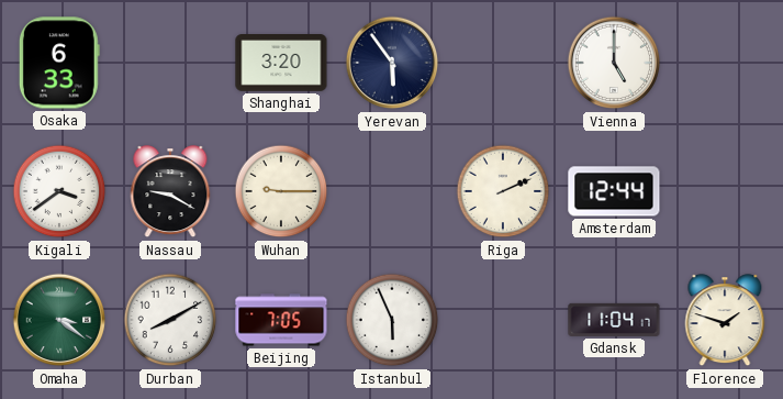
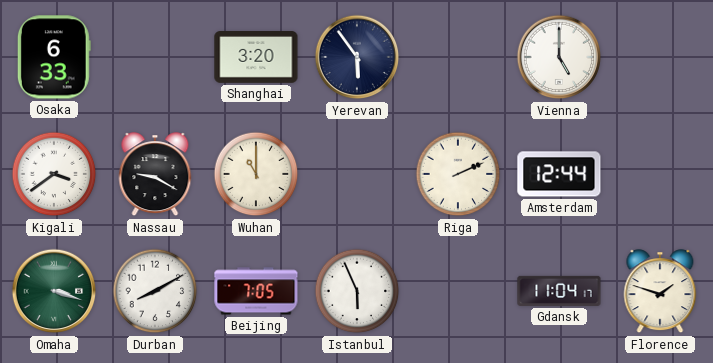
Wuhan: 9:15 -> 11:00 (256, 174)
Omaha: 3:21 -> 3:18 (54, 291)
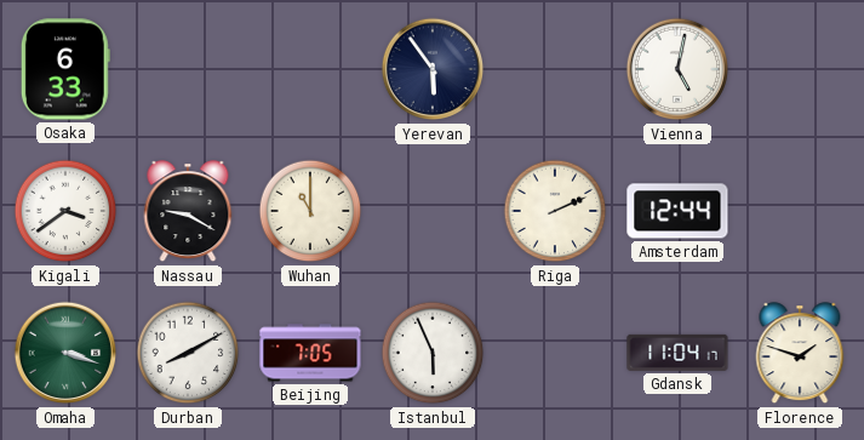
Shanghai: 3:20 -> none (256, 58)
Vienna: 5:00 -> 5:02 (677, 69)
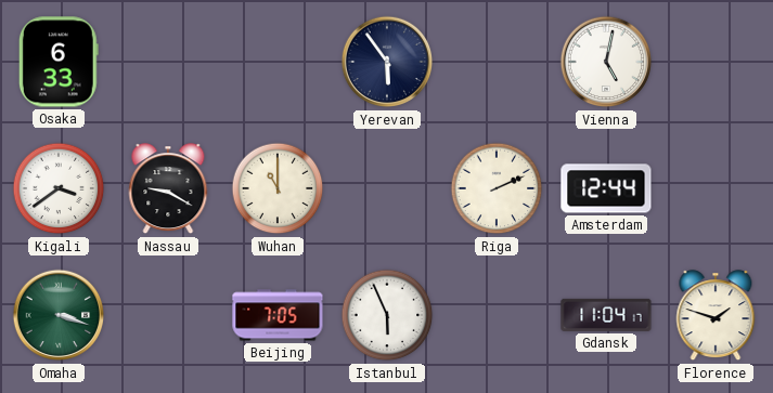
Durban: 8:10 -> none (188, 353)
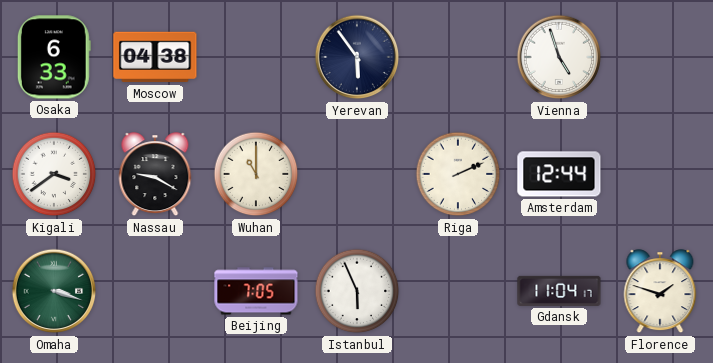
Moscow: none -> 04:38 (155, 57)
Vienna: 5:02 -> 4:57 (559, 57)
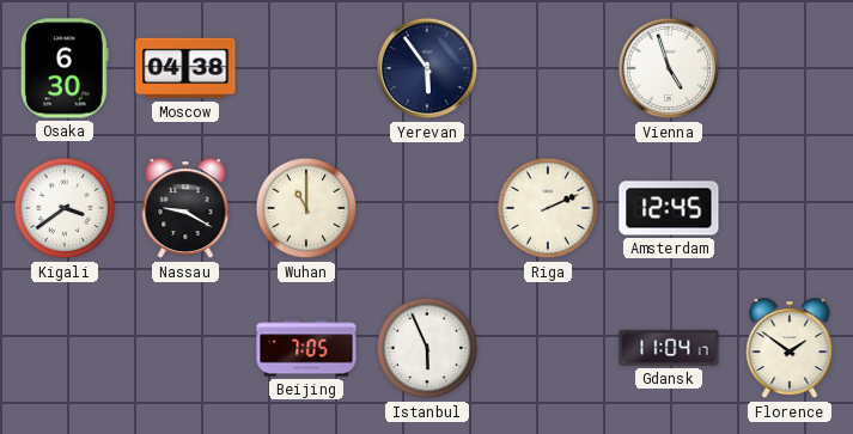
Osaka: 6:33 -> 6:30 (65, 68)
Amsterdam: 12:44 -> 12:45 (669, 208)
Omaha: 3:18 -> none (54, 291)
Florence: 1:48 -> 1:51 (790, 349)
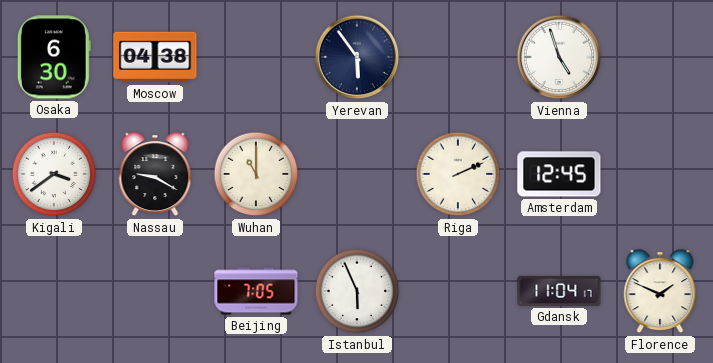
Florence: 1:51 -> 1:49 (660, 292)
